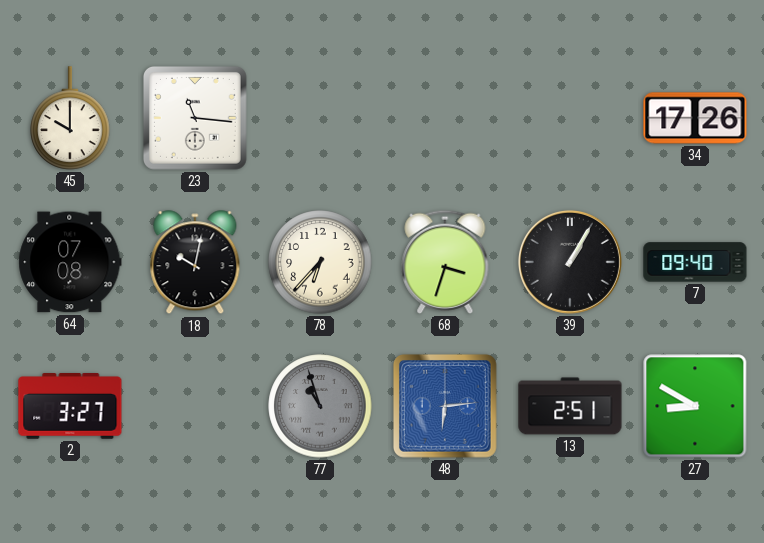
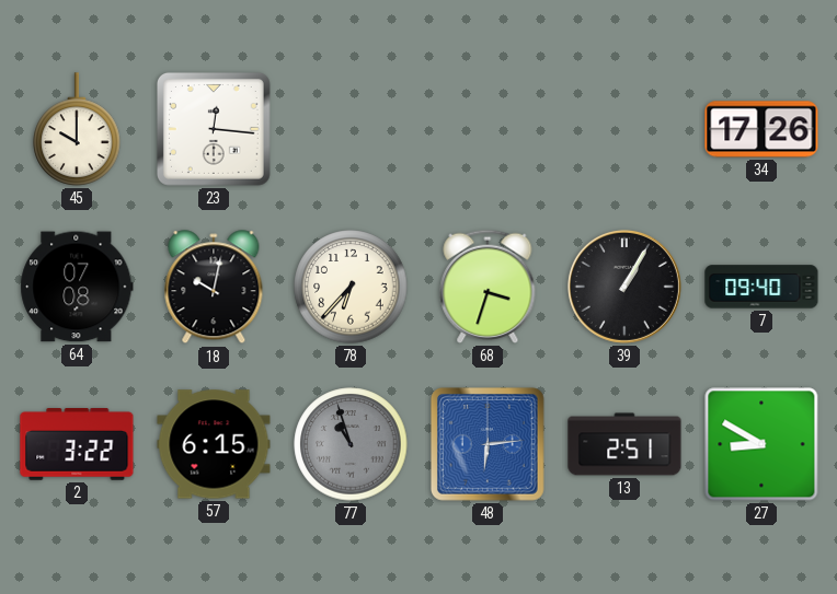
23: 11:16 -> 12:16 (214, 129)
2: 3:27 -> 3:22 (77, 445)
57: none -> 6:15 (214, 444)
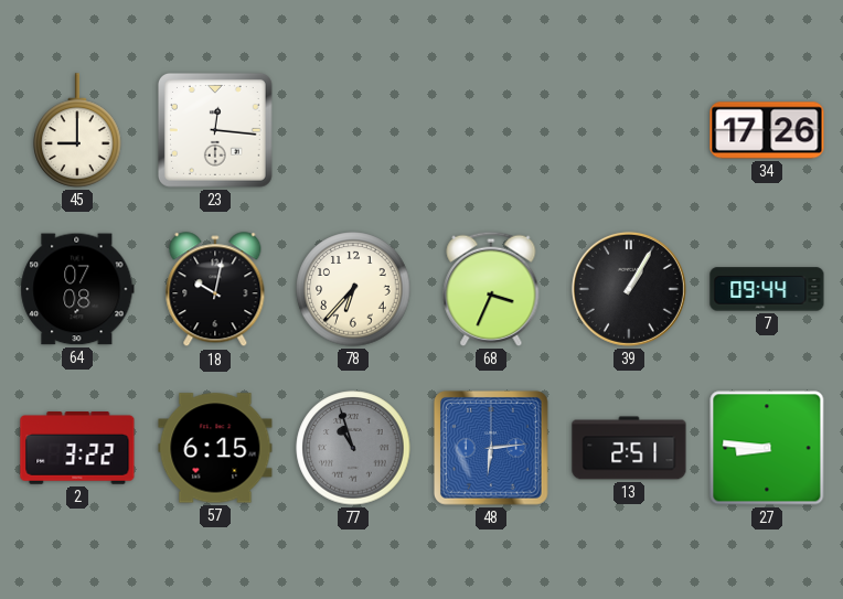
45: 10:00 -> 9:00 (77, 130)
68: 3:33 -> 3:34 (491, 289)
7: 09:40 -> 09:44 (767, 289)
27: 8:50 -> 8:46 (767, 448)
